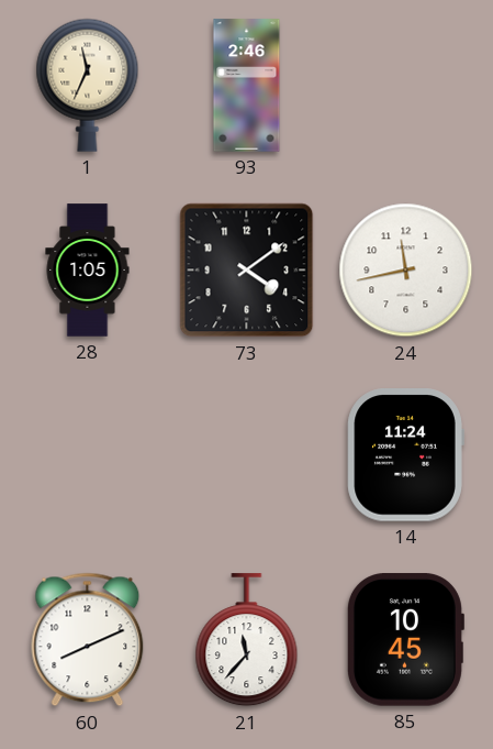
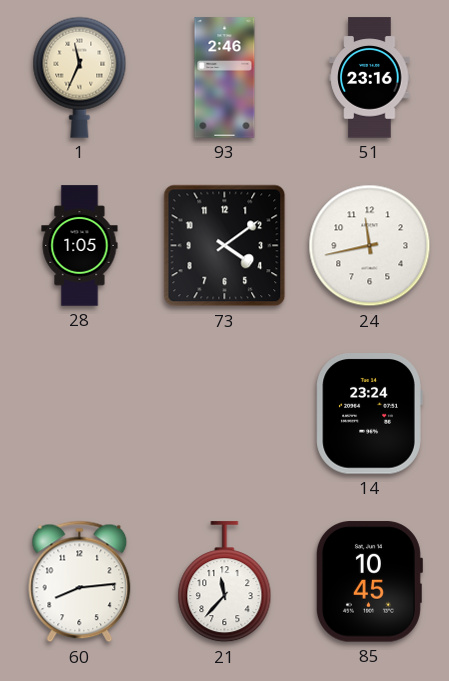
51: none -> 23:16 (370, 78)
14: 11:24 -> 23:24 (369, 414)
60: 8:11 -> 8:14 (80, 582)
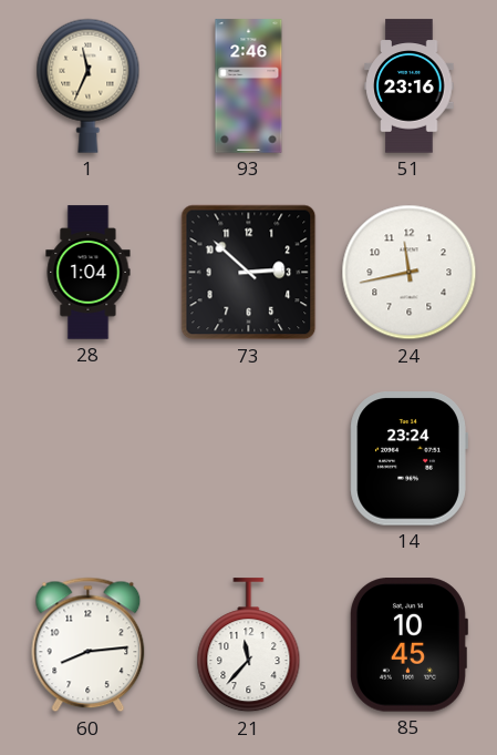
28: 1:05 -> 1:04 (89, 273)
73: 4:09 -> 2:52 (249, 273)
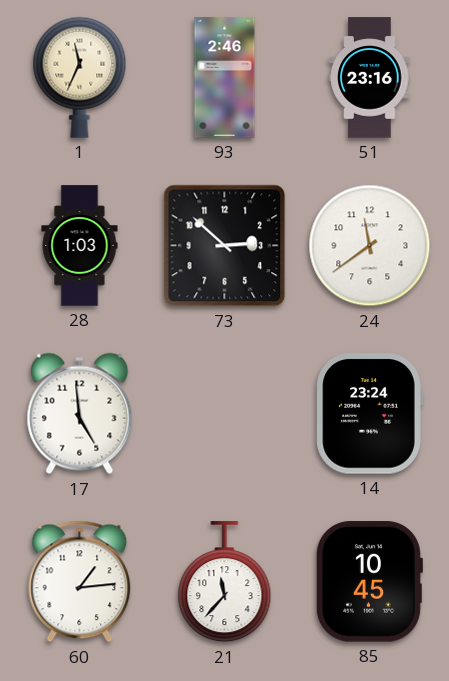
28: 1:04 -> 1:03 (80, 246)
24: 11:43 -> 11:39 (370, 246)
17: none -> 4:59 (80, 414)
60: 8:14 -> 1:14 (80, 582)
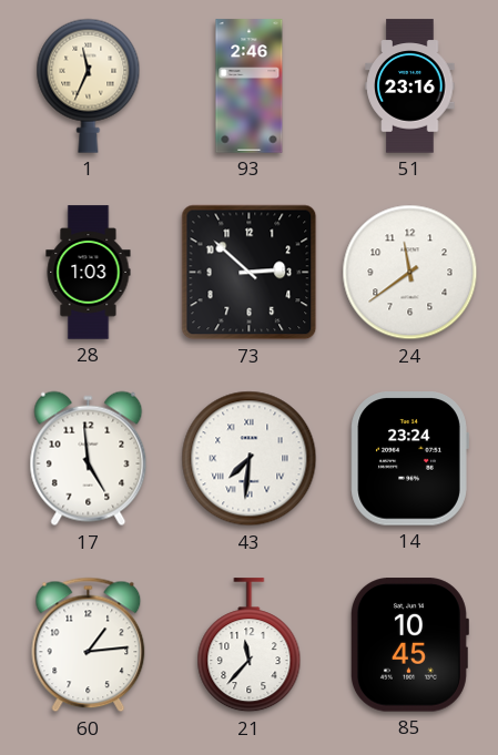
43: none -> 7:31 (250, 459)
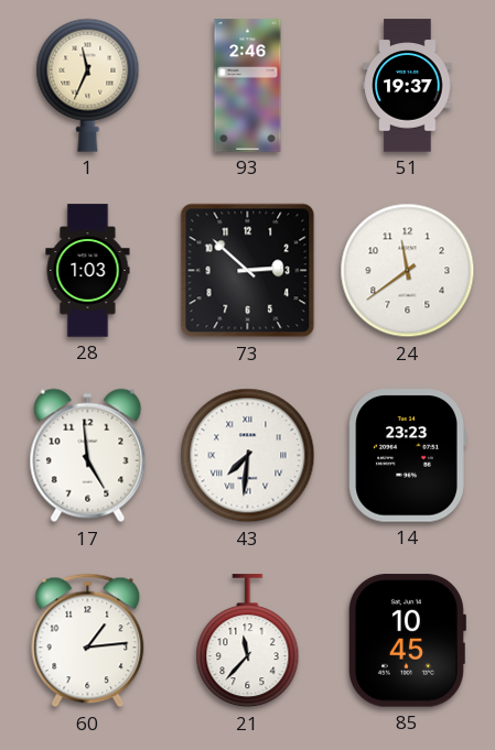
51: 23:16 -> 19:37 (408, 86)
14: 23:24 -> 23:23 (407, 456)
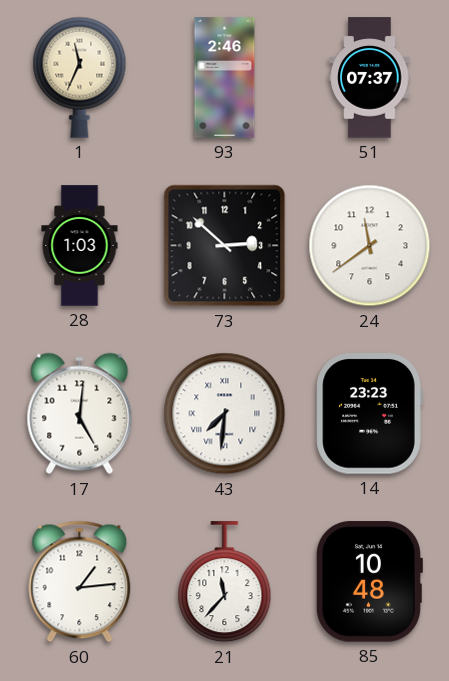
51: 19:37 -> 07:37 (370, 78)
17: 4:59 -> 5:01 (80, 414)
85: 10:45 -> 10:48 (369, 582)
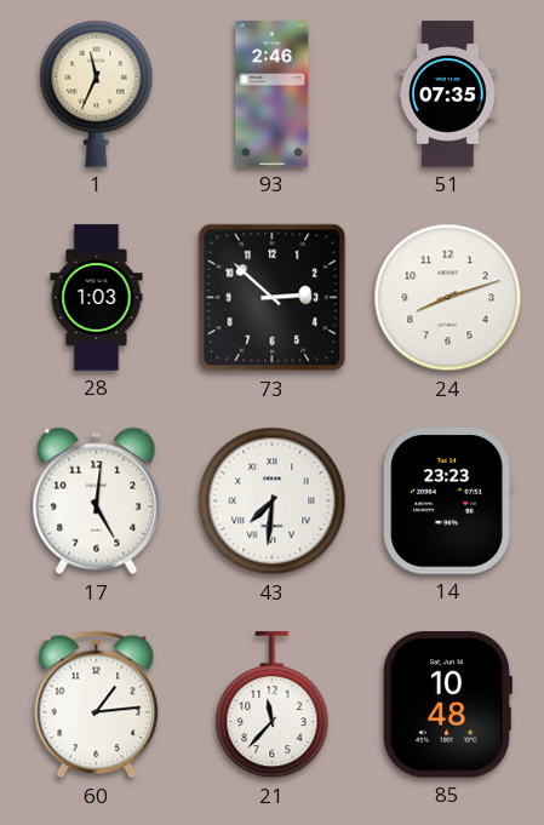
51: 07:37 -> 07:35 (448, 94)
24: 11:39 -> 8:12 (448, 298)
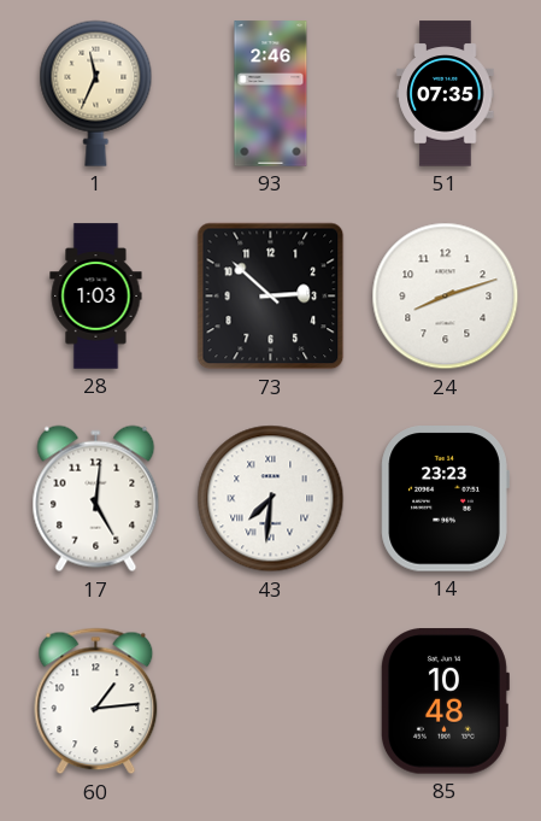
21: 11:37 -> none (273, 705)
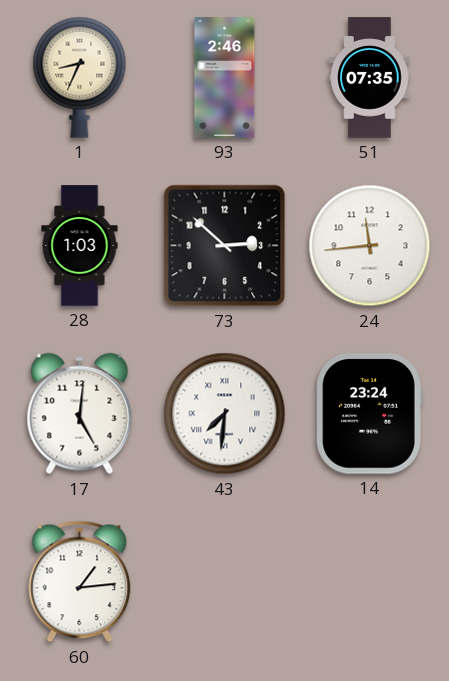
1: 11:34 -> 8:34 (80, 77)
24: 8:12 -> 11:44 (370, 246)
14: 23:23 -> 23:24 (369, 414)
85: 10:48 -> none (445, 702)
